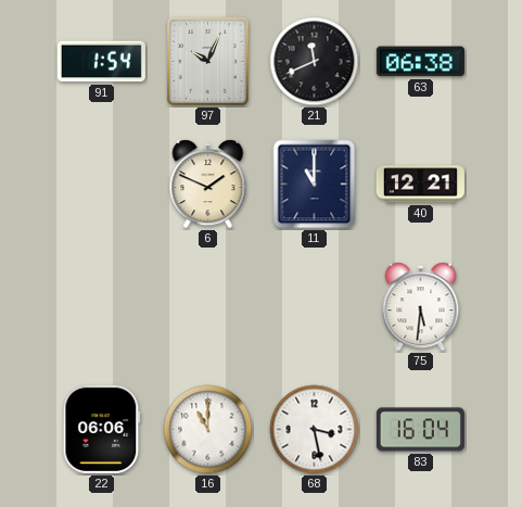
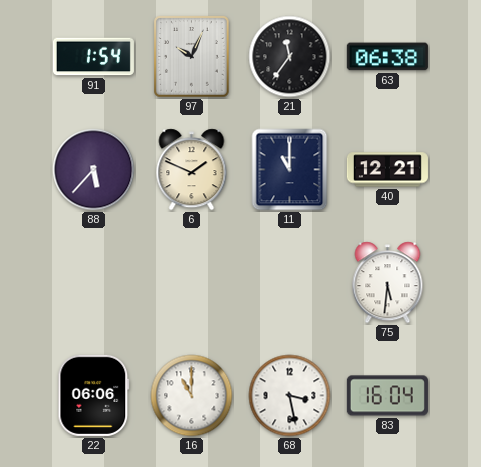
21: 11:41 -> 11:36 (290, 57)
88: none -> 5:37 (94, 170)
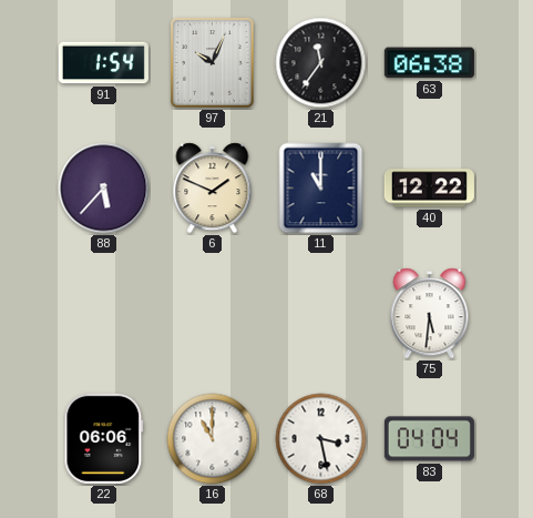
40: 12:21 -> 12:22 (429, 189)
83: 16:04 -> 04:04 (429, 439)
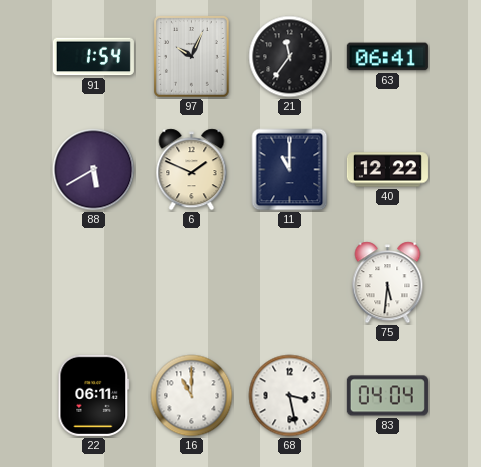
63: 06:38 -> 06:41 (387, 57)
88: 5:37 -> 5:40 (94, 170)
22: 06:06 -> 06:11 (94, 395)
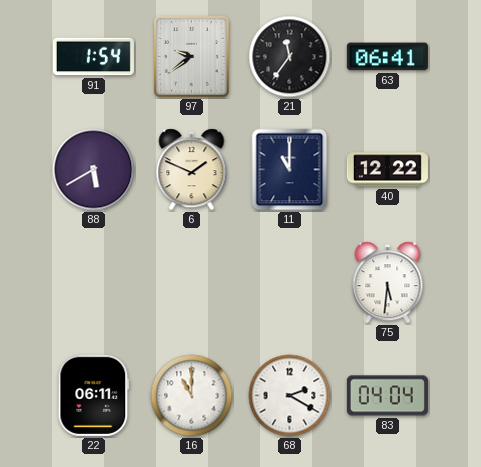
97: 10:04 -> 9:39 (192, 57)
68: 3:28 -> 2:20 (290, 396)
